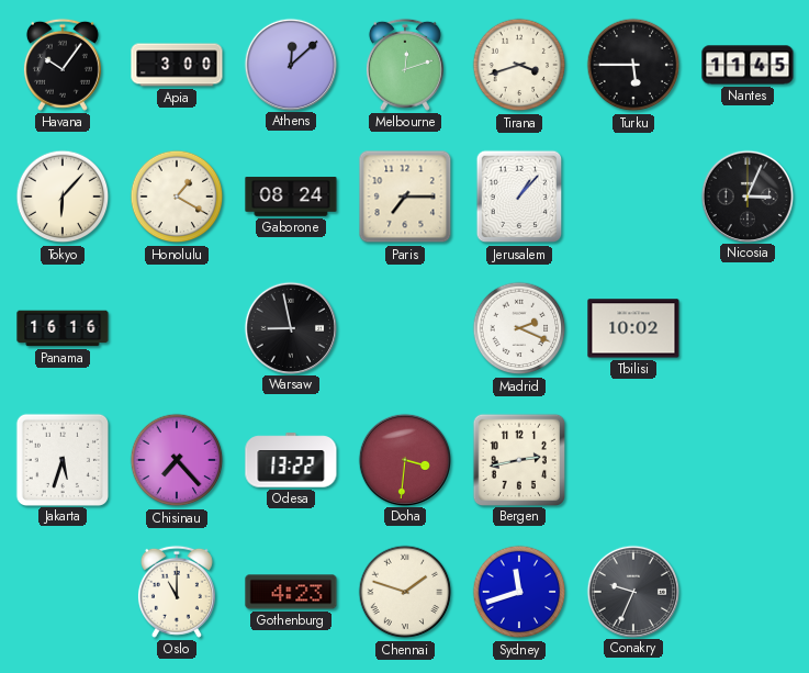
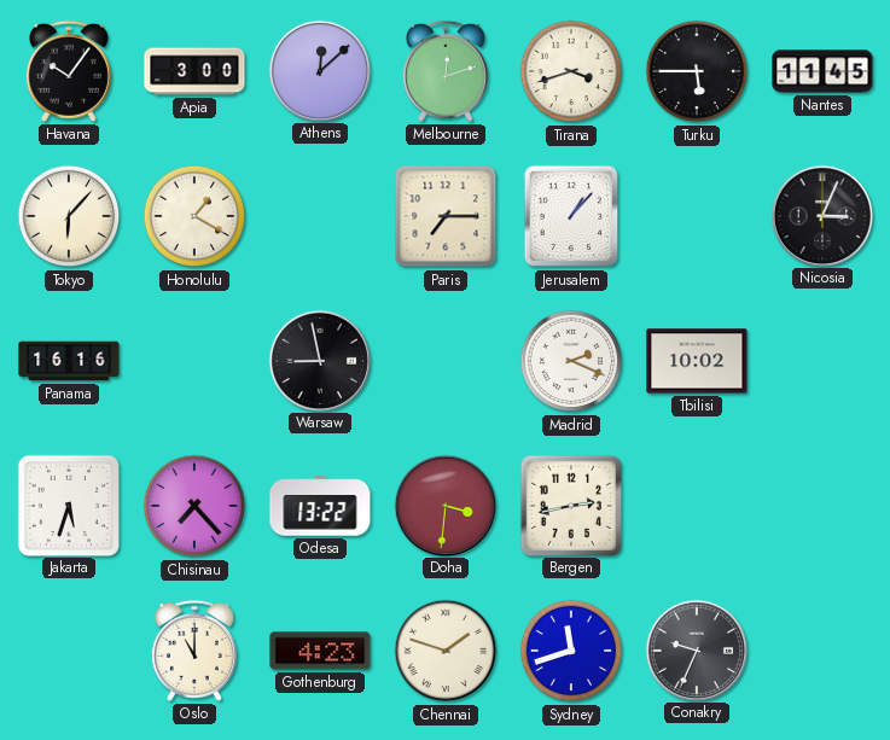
Gaborone: 08:24 -> none (291, 197)
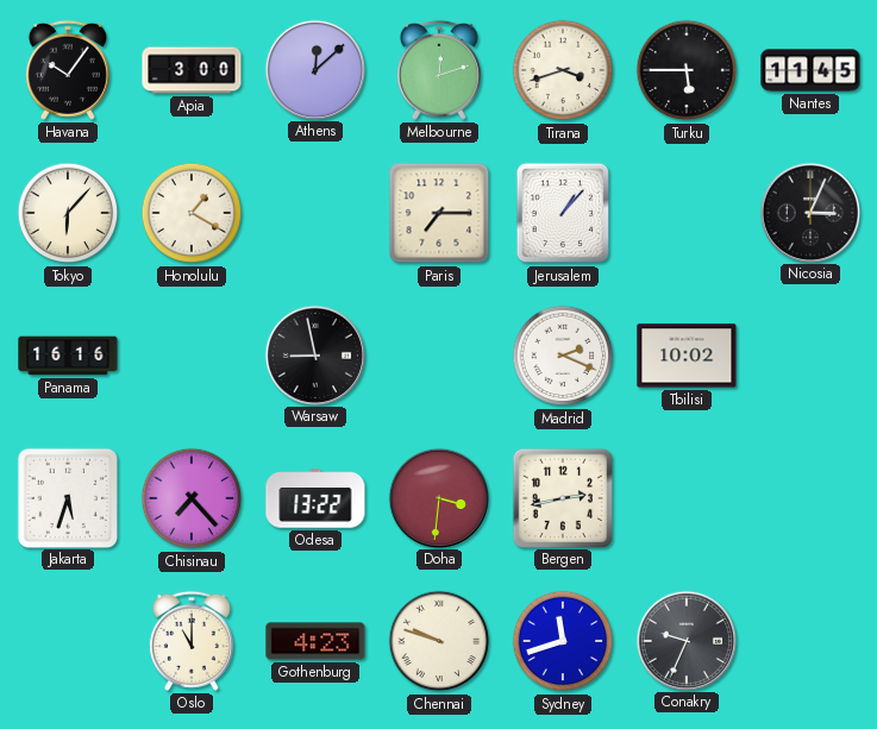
Chennai: 1:48 -> 9:48 (439, 641)
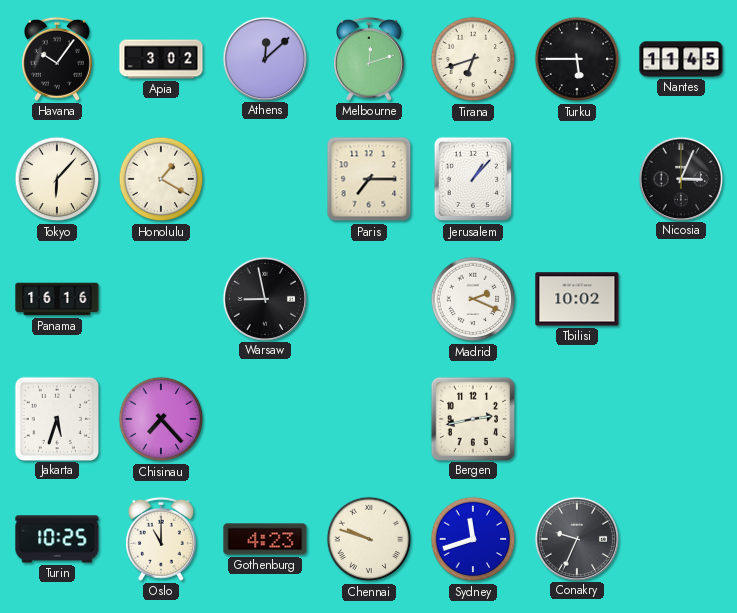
Apia: 3:00 -> 3:02 (161, 59)
Tirana: 3:42 -> 6:42 (473, 59)
Odesa: 13:22 -> none (315, 498)
Doha: 3:31 -> none (438, 497)
Turin: none -> 10:25 (57, 539)
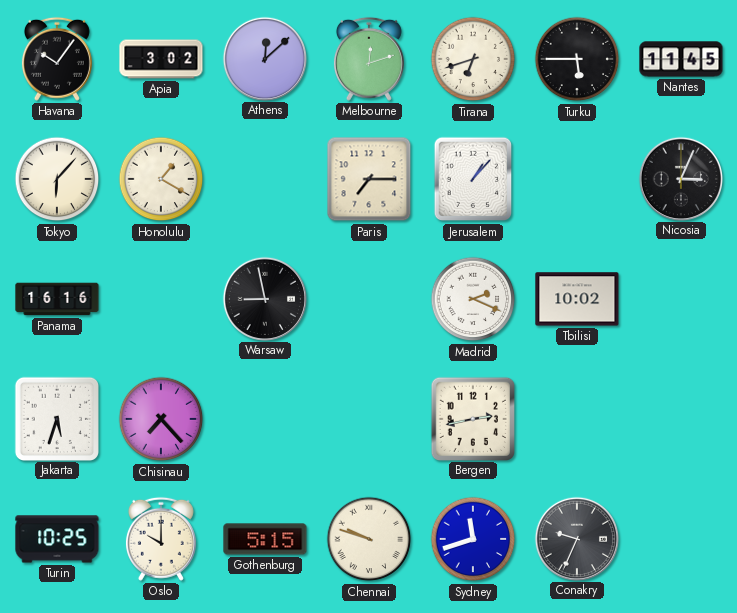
Oslo: 11:00 -> 10:00 (161, 539)
Gothenburg: 4:23 -> 5:15 (265, 539)
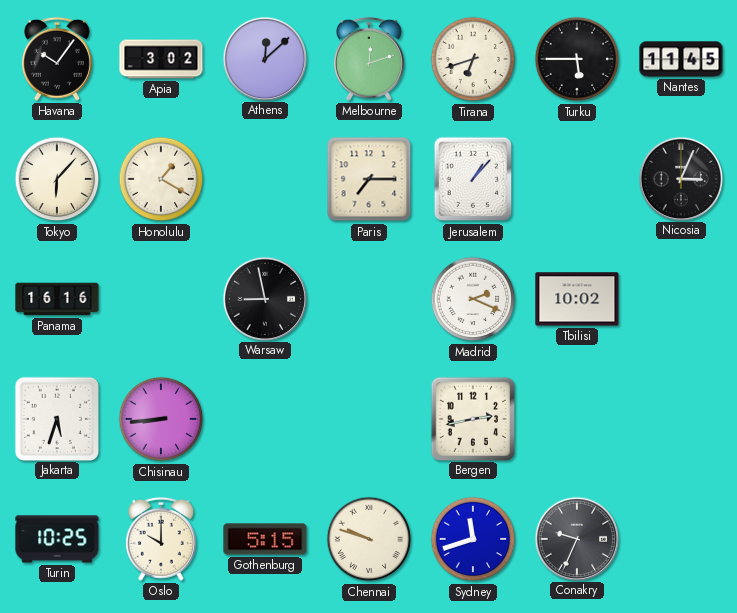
Chisinau: 7:23 -> 8:44 (161, 419)
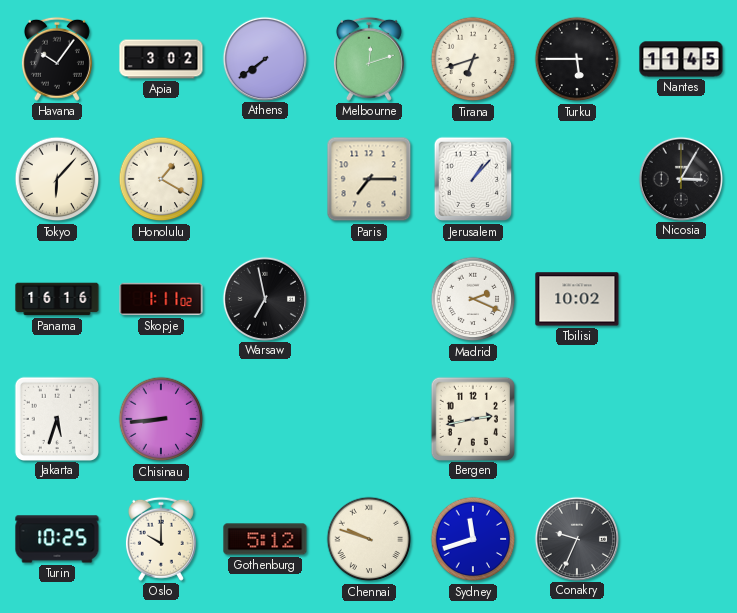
Athens: 12:08 -> 7:39 (264, 58)
Nicosia: 3:04 -> 3:05 (680, 178)
Skopje: none -> 1:11 (161, 299)
Warsaw: 8:58 -> 6:58 (264, 298)
Gothenburg: 5:15 -> 5:12 (265, 539)
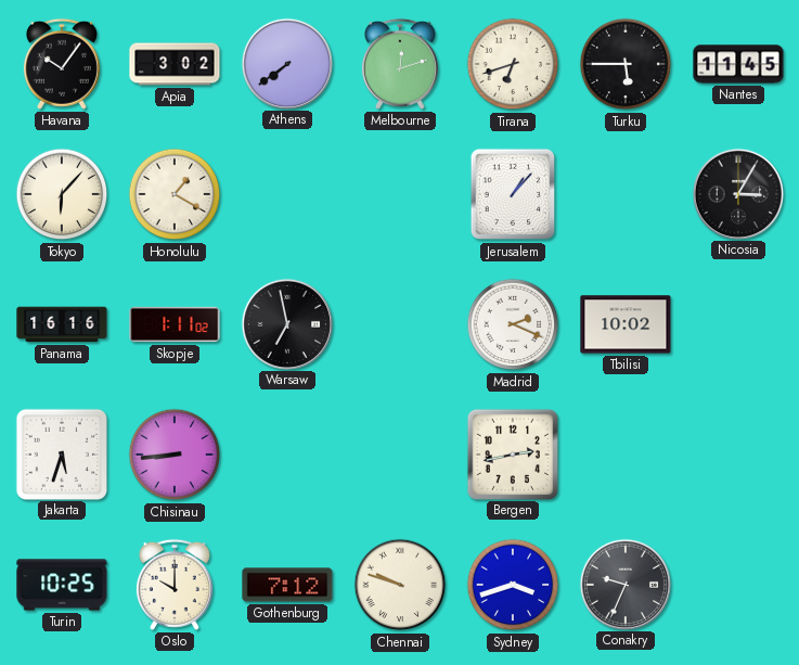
Paris: 7:15 -> none (369, 179)
Gothenburg: 5:12 -> 7:12 (287, 585)
Sydney: 11:42 -> 3:42 (513, 585)
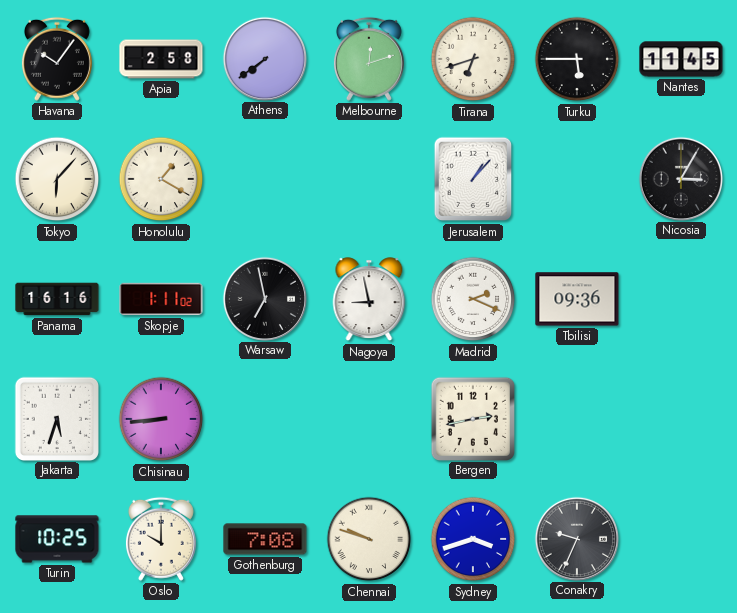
Apia: 3:02 -> 2:58 (161, 59)
Nagoya: none -> 8:58 (369, 300)
Tbilisi: 10:02 -> 09:36 (577, 299)
Gothenburg: 7:12 -> 7:08 (265, 539)
